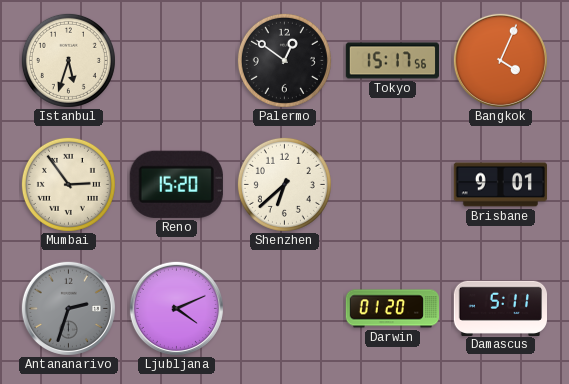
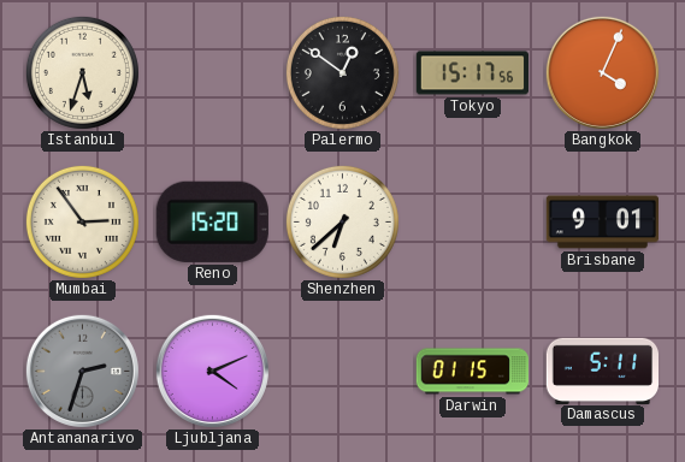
Darwin: 01:20 -> 01:15 (472, 372)
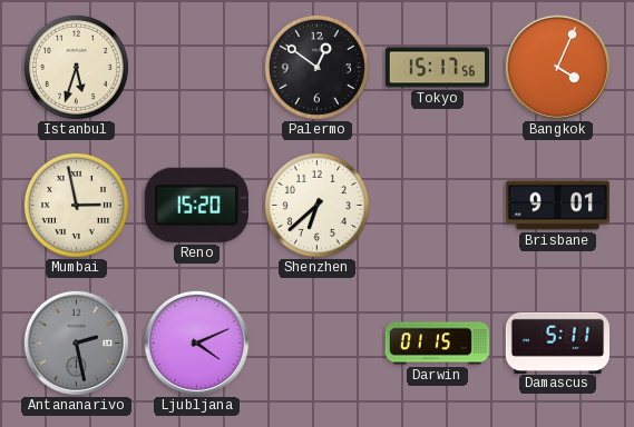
Mumbai: 2:54 -> 2:58 (76, 205)
Antananarivo: 2:33 -> 2:28 (76, 342)
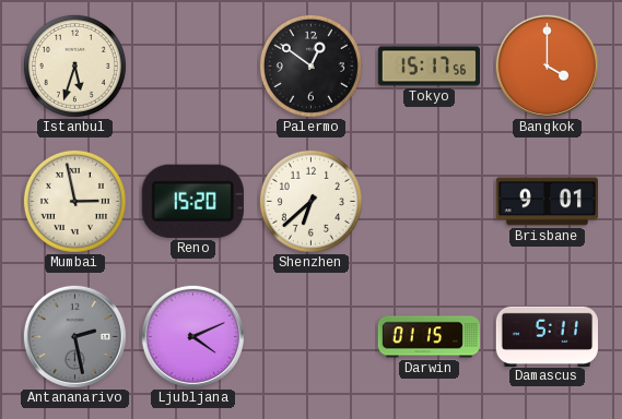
Bangkok: 4:04 -> 4:00 (547, 65)
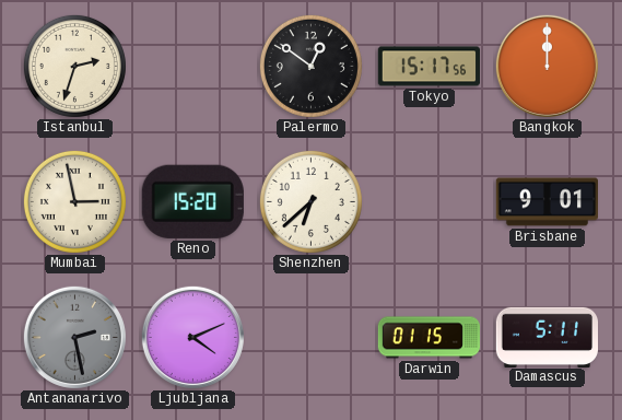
Istanbul: 5:33 -> 2:33 (74, 66)
Bangkok: 4:00 -> 12:00 (547, 66)
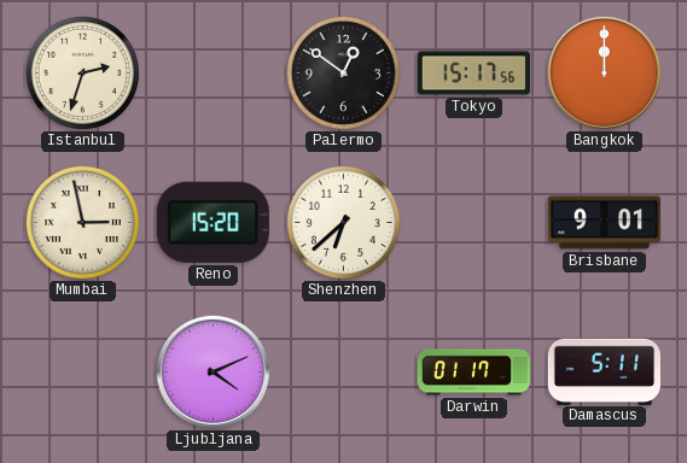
Antananarivo: 2:28 -> none (74, 337)
Darwin: 01:15 -> 01:17 (473, 373)
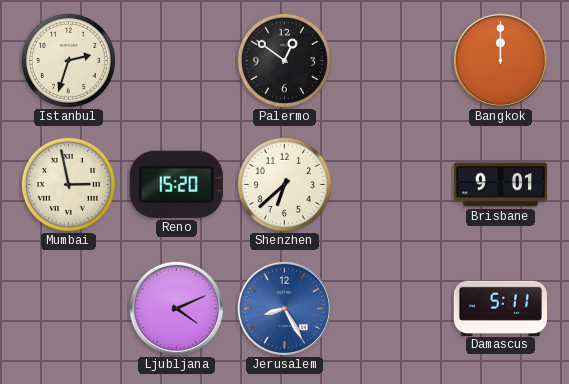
Tokyo: 15:17 -> none (475, 74)
Jerusalem: none -> 8:25 (284, 308)
Darwin: 01:17 -> none (473, 373)
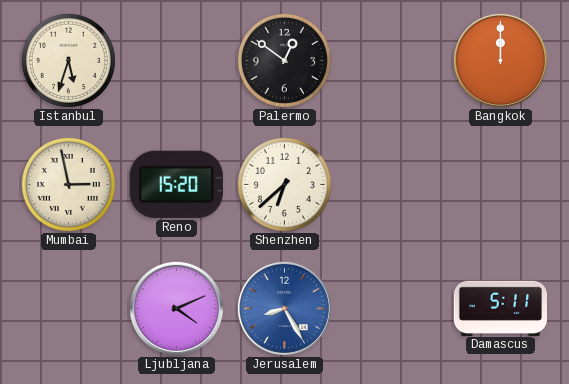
Istanbul: 2:33 -> 5:33 (68, 60)
Brisbane: 9:01 -> none (500, 185)
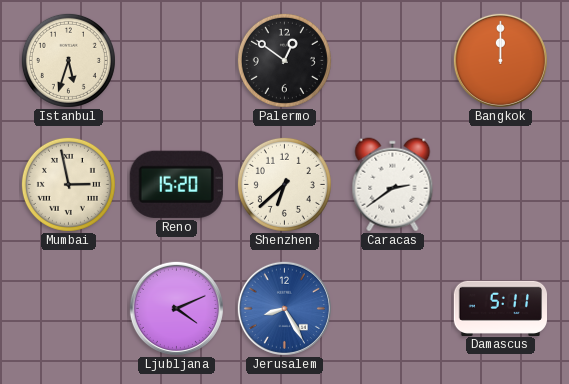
Caracas: none -> 2:39 (393, 185)
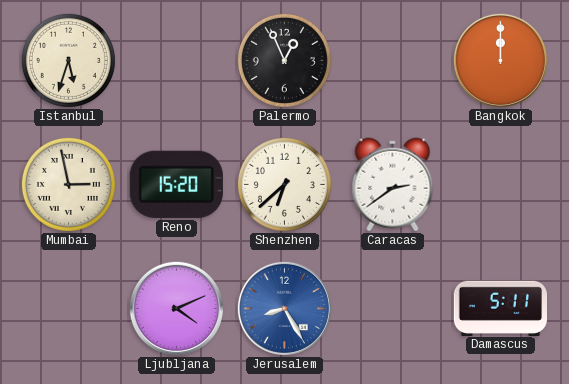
Palermo: 12:51 -> 12:56 (284, 60)
